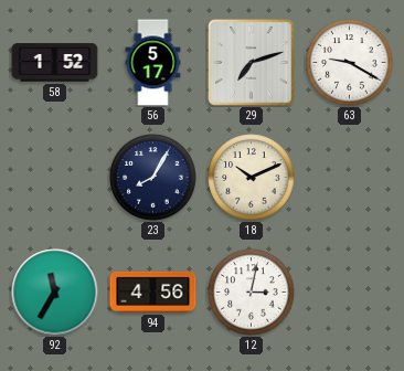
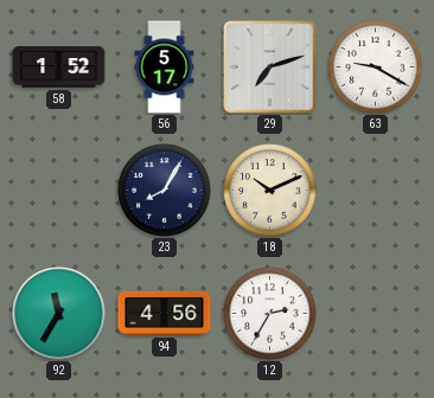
12: 3:02 -> 2:35 (270, 314)
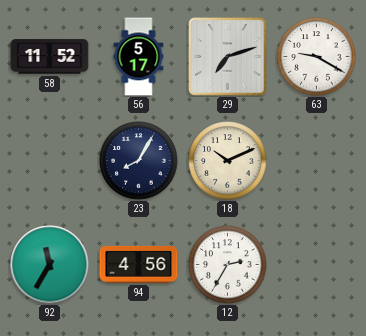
58: 1:52 -> 11:52 (50, 57)
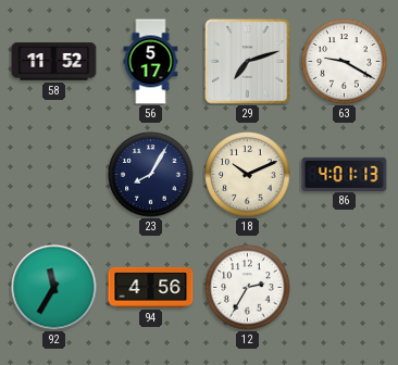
86: none -> 4:01 (345, 174)
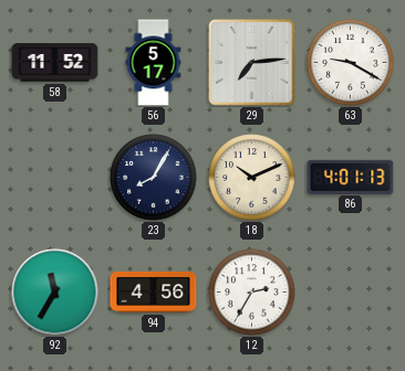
29: 7:12 -> 7:14 (252, 63)
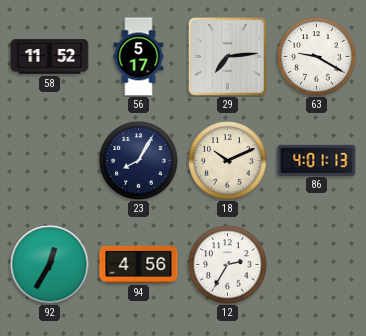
92: 11:35 -> 12:35 (50, 265)
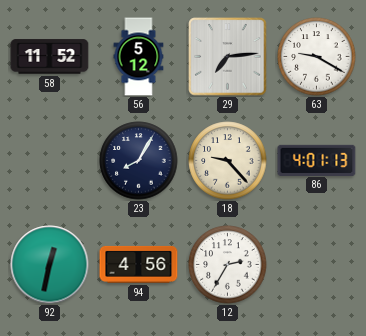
56: 5:17 -> 5:12 (139, 57)
18: 10:11 -> 9:23 (228, 161)
92: 12:35 -> 12:32 (50, 265)
